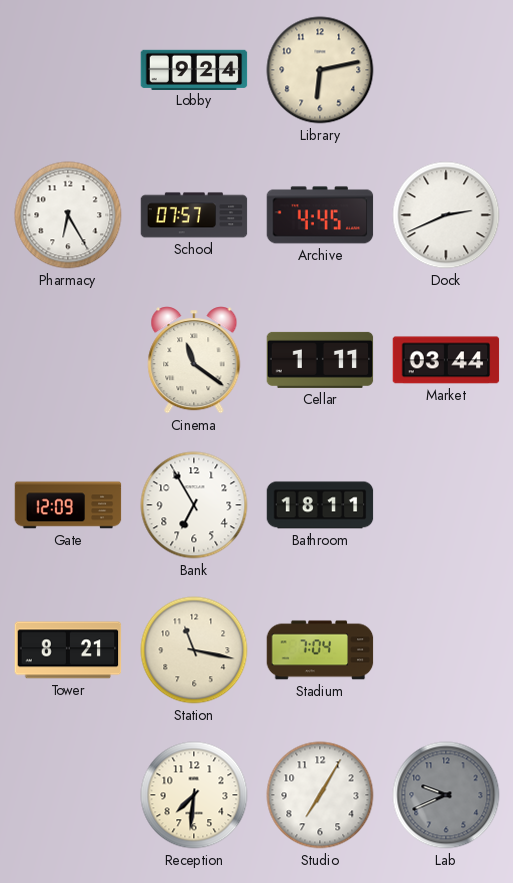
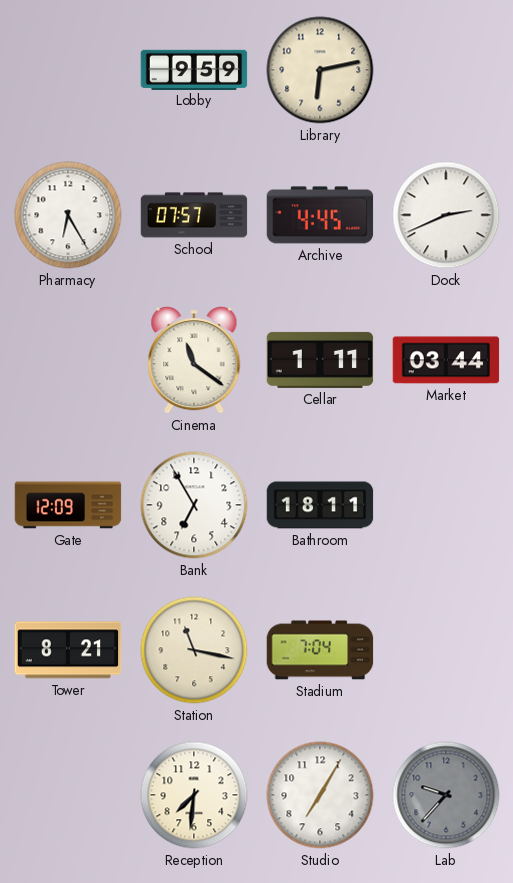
Lobby: 9:24 -> 9:59 (194, 69)
Lab: 9:41 -> 9:37 (446, 795)
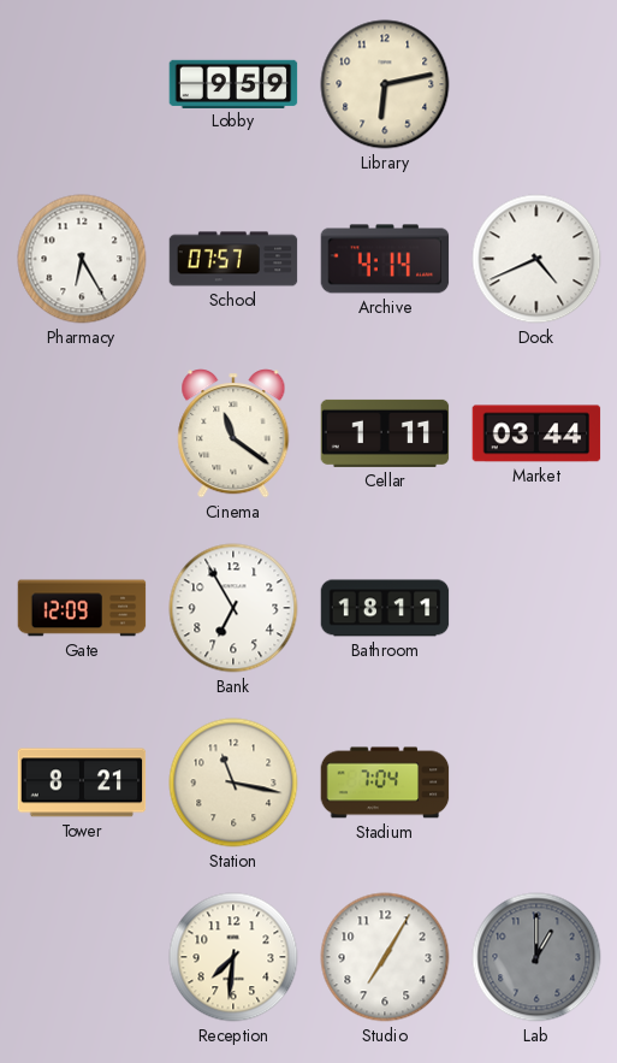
Archive: 4:45 -> 4:14 (385, 259)
Dock: 2:41 -> 4:41 (536, 259)
Lab: 9:37 -> 1:00 (536, 957)
